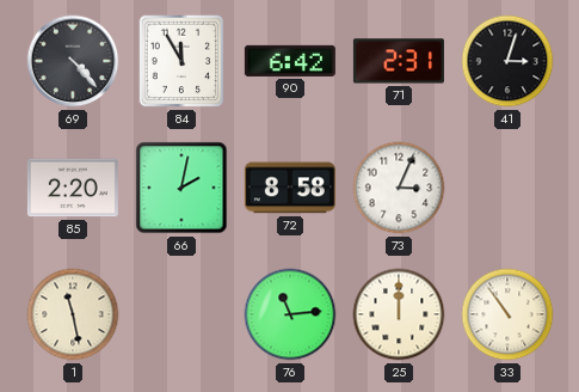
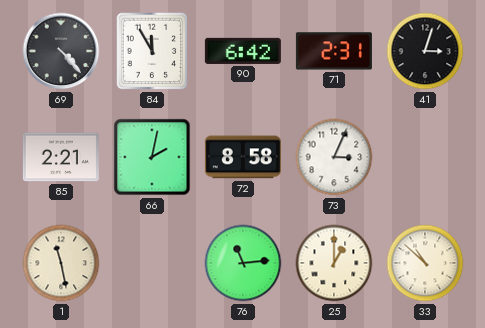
85: 2:20 -> 2:21 (61, 157)
25: 12:00 -> 1:00 (334, 263)
33: 10:54 -> 10:52 (425, 263)
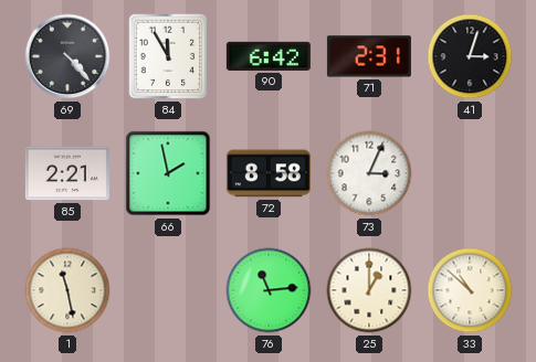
66: 2:02 -> 1:58 (168, 173)
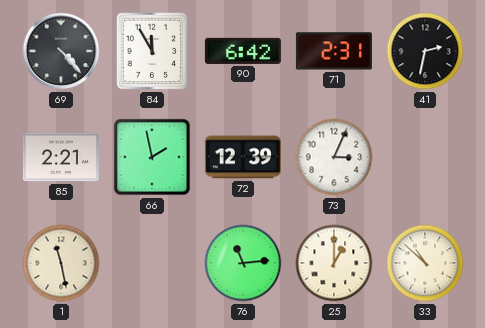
41: 3:03 -> 2:32 (425, 51)
72: 8:58 -> 12:39 (243, 157)
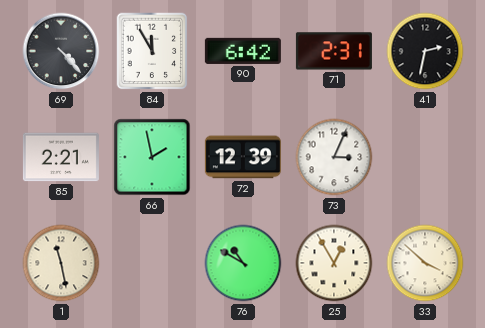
76: 11:14 -> 10:50 (243, 263)
25: 1:00 -> 12:55 (334, 263)
33: 10:52 -> 3:52 (425, 263)
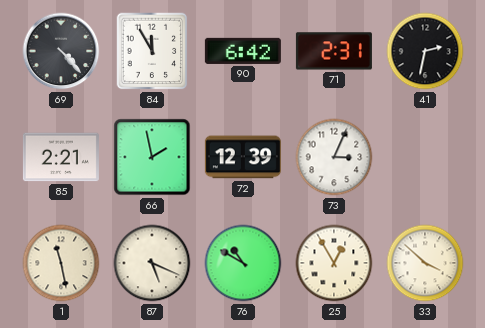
87: none -> 5:19 (152, 263)
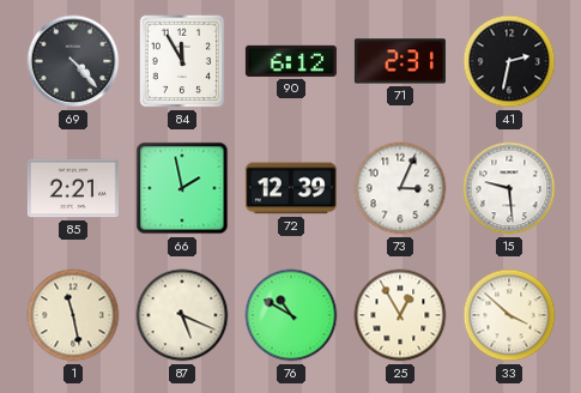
90: 6:42 -> 6:12 (291, 61)
15: none -> 9:29 (509, 188)
